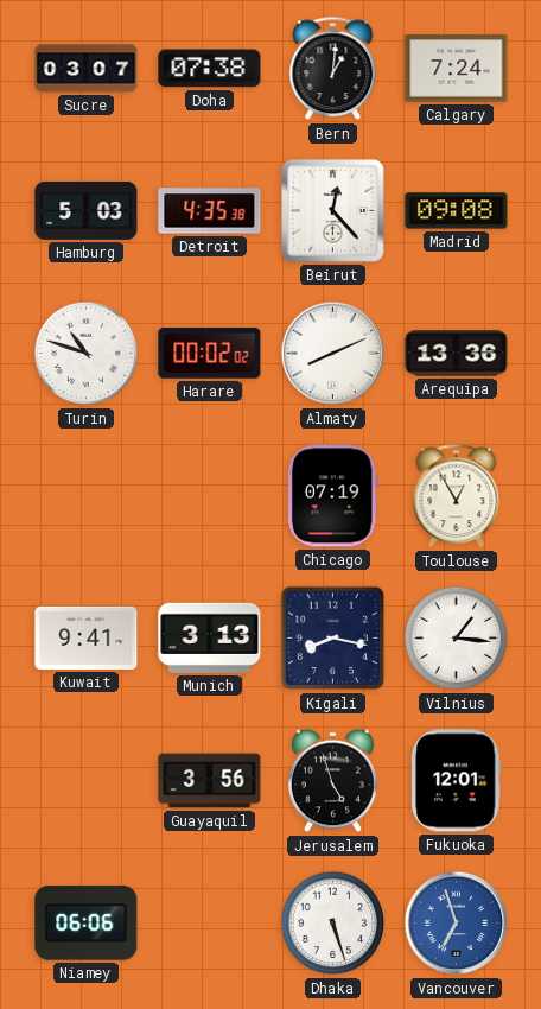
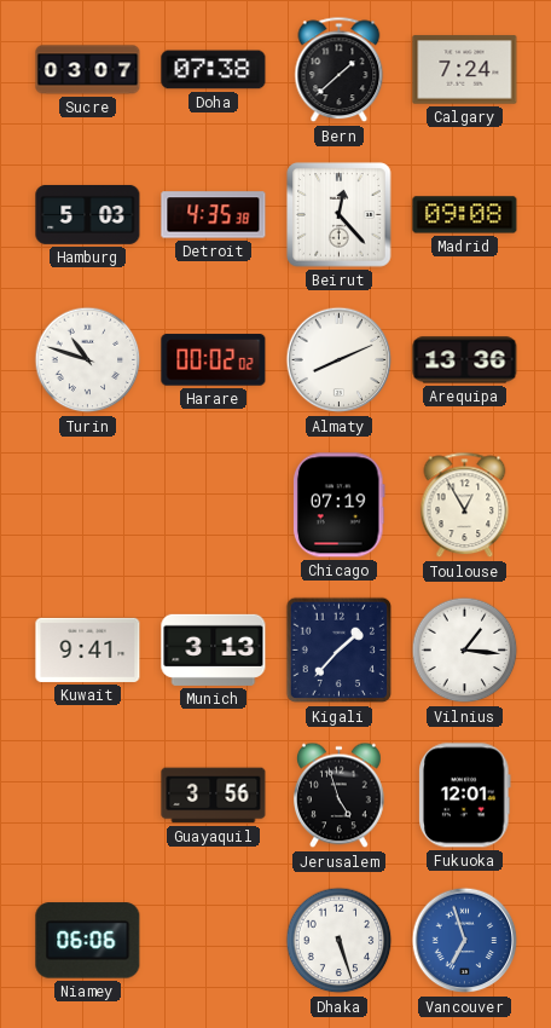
Bern: 1:01 -> 1:38 (340, 70)
Kigali: 8:17 -> 1:37 (340, 651)
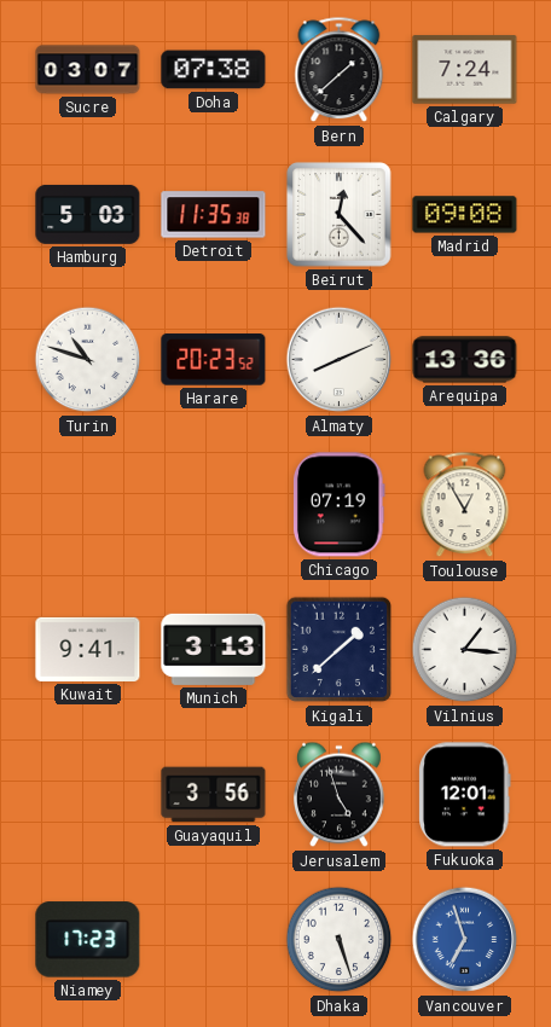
Detroit: 4:35 -> 11:35 (214, 215)
Harare: 00:02 -> 20:23 (214, 360)
Kigali: 1:37 -> 1:38 (340, 650)
Niamey: 06:06 -> 17:23 (88, 940)
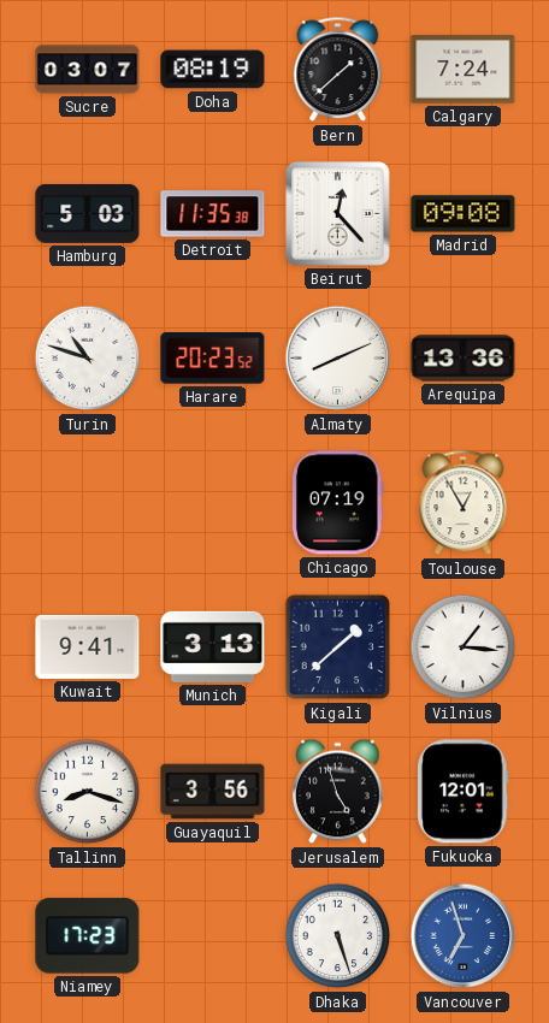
Doha: 07:38 -> 08:19 (213, 70)
Tallinn: none -> 8:18 (88, 792)
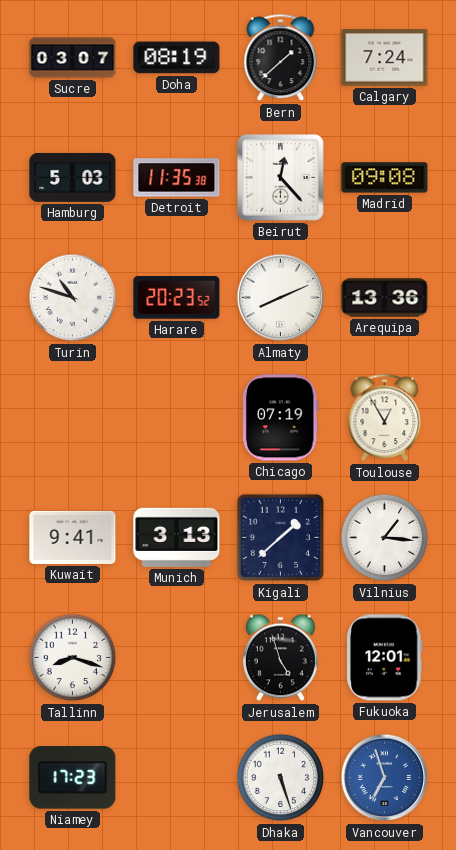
Guayaquil: 3:56 -> none (213, 792)
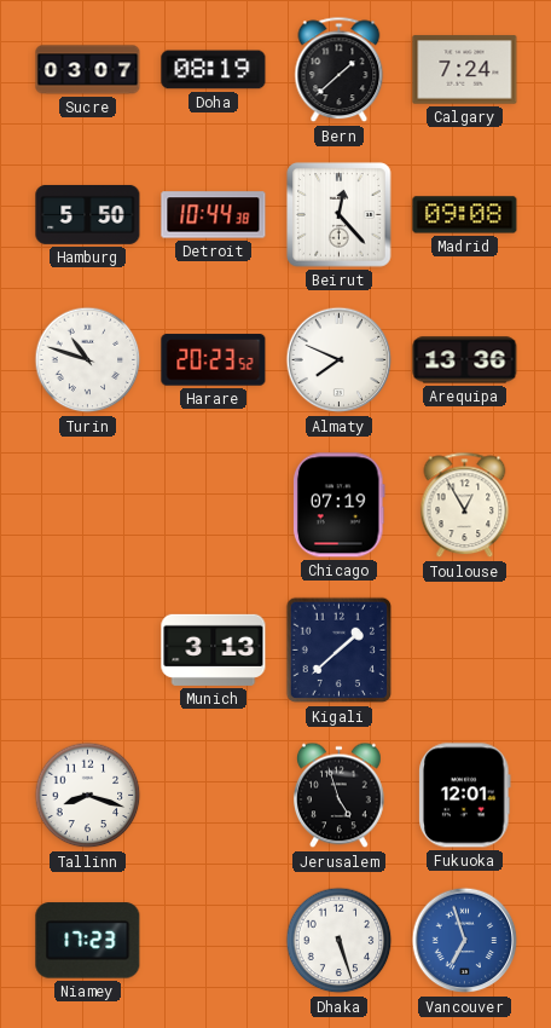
Hamburg: 5:03 -> 5:50 (88, 214)
Detroit: 11:35 -> 10:44 (214, 215)
Almaty: 8:11 -> 7:49 (340, 360)
Kuwait: 9:41 -> none (73, 537)
Vilnius: 1:16 -> none (385, 538)
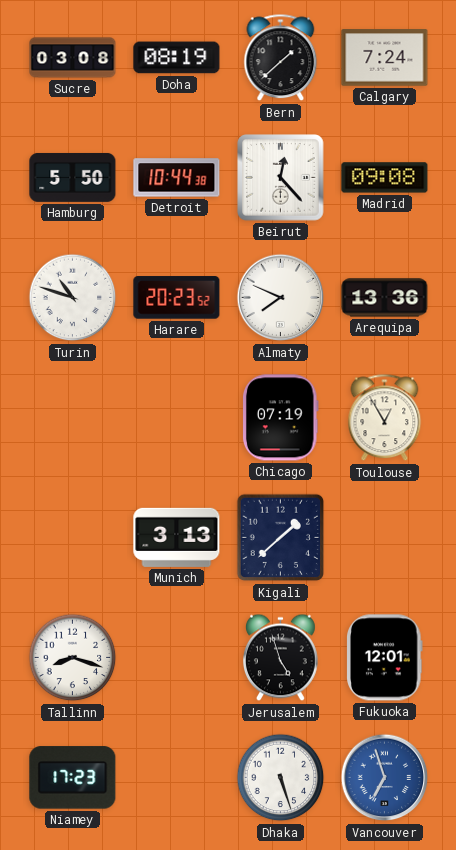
Sucre: 03:07 -> 03:08 (73, 58)
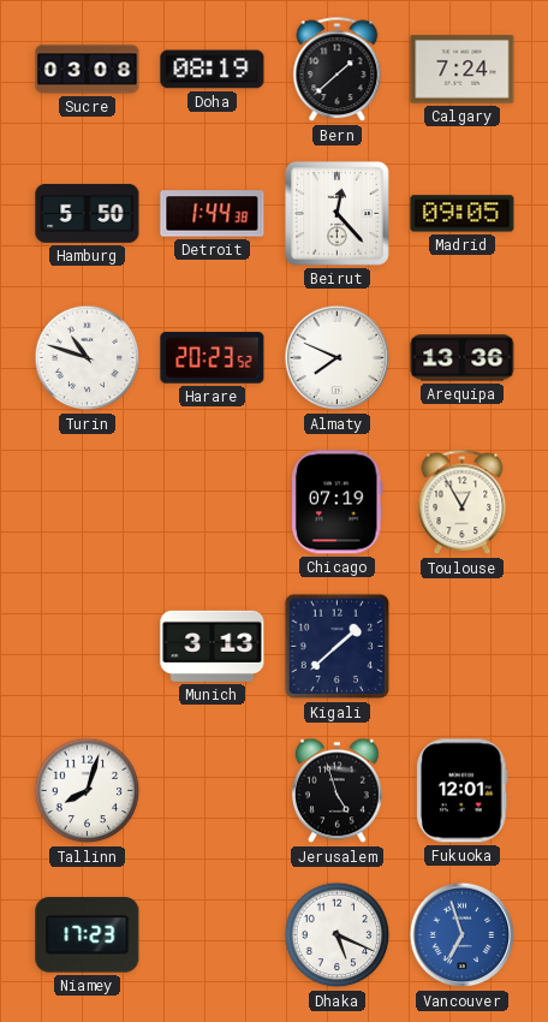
Detroit: 10:44 -> 1:44 (213, 214)
Madrid: 09:08 -> 09:05 (463, 214)
Tallinn: 8:18 -> 8:03 (88, 791)
Dhaka: 5:27 -> 5:19 (338, 935)
